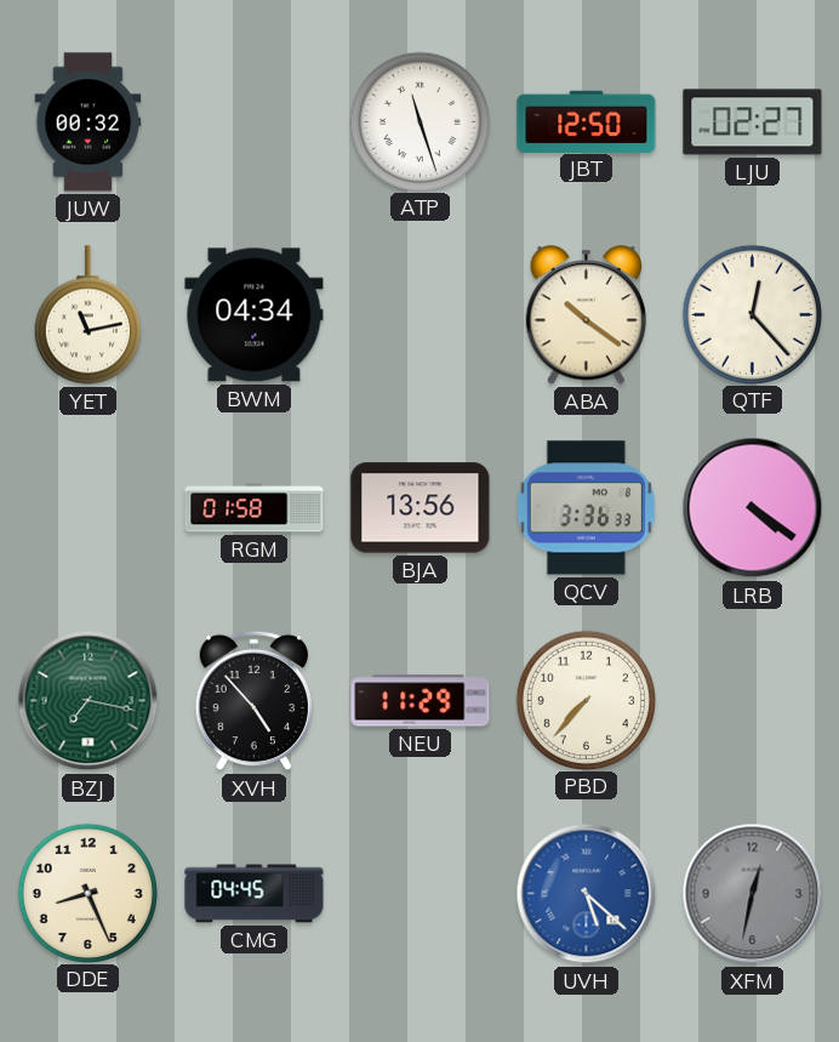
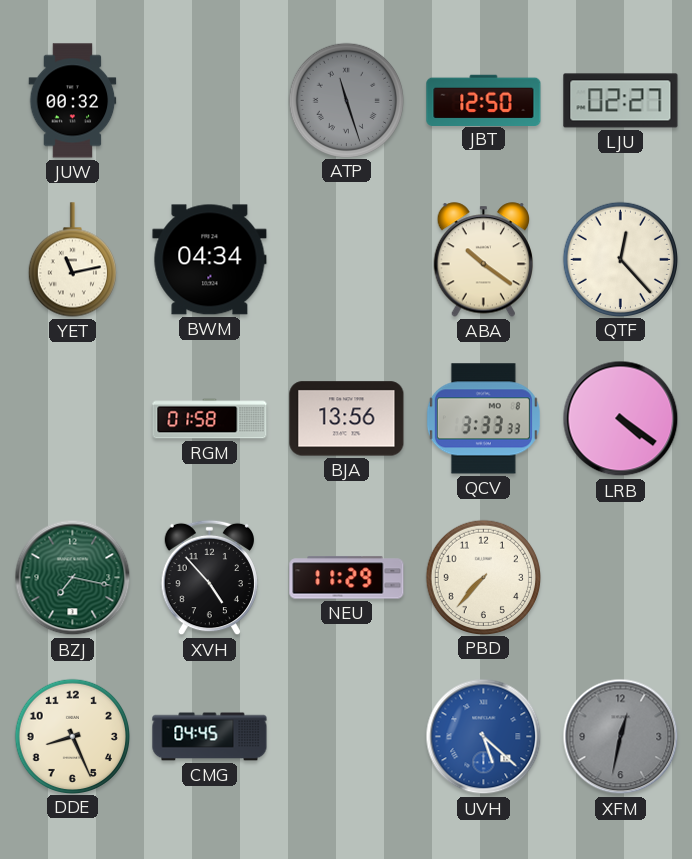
ATP dial: white -> grey (346, 100)
QCV: 3:36 -> 3:33 (483, 419)
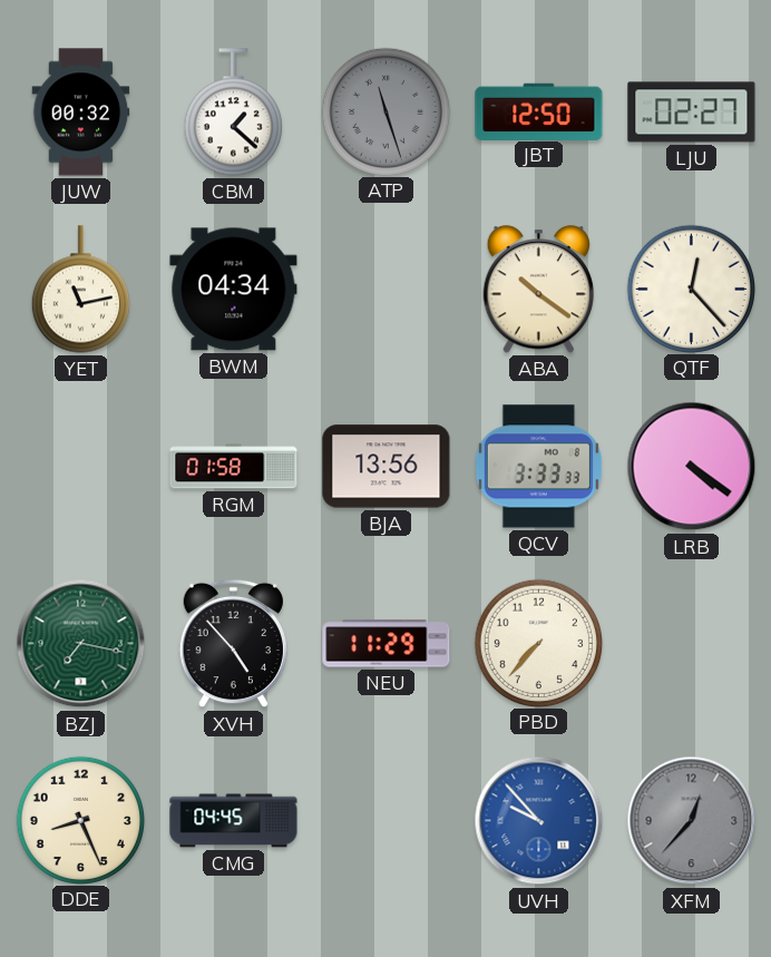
CBM: none -> 1:22 (233, 113)
UVH: 5:22 -> 9:53 (539, 821)
XFM: 12:32 -> 12:37 (692, 821)
